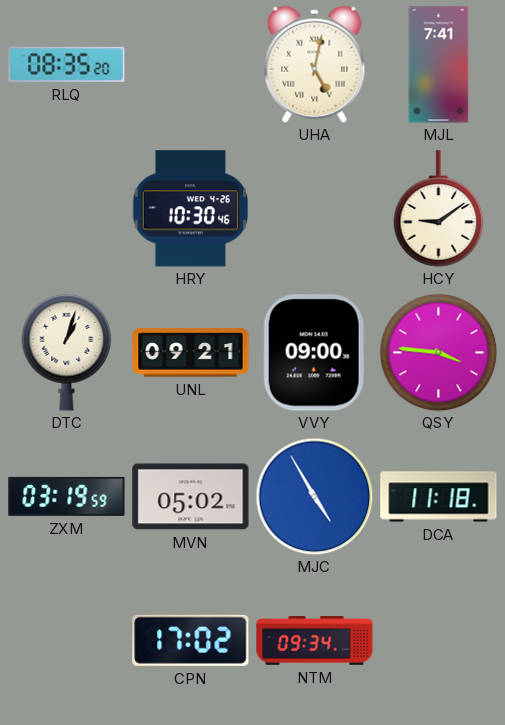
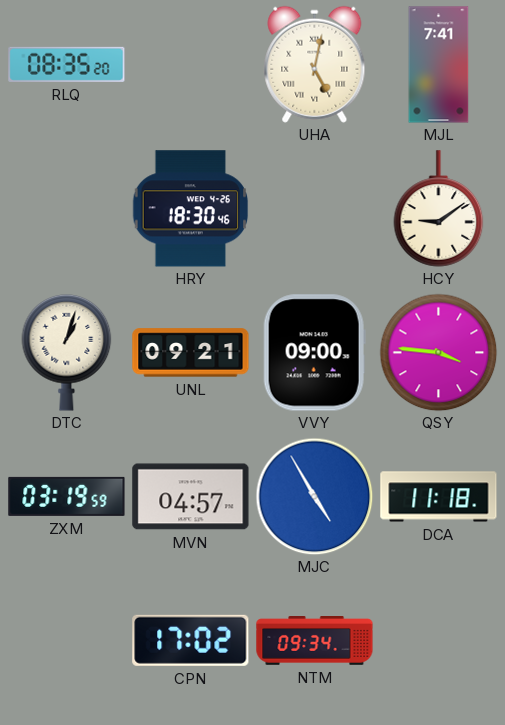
HRY: 10:30 -> 18:30 (190, 209)
MVN: 05:02 -> 04:57 (191, 497)
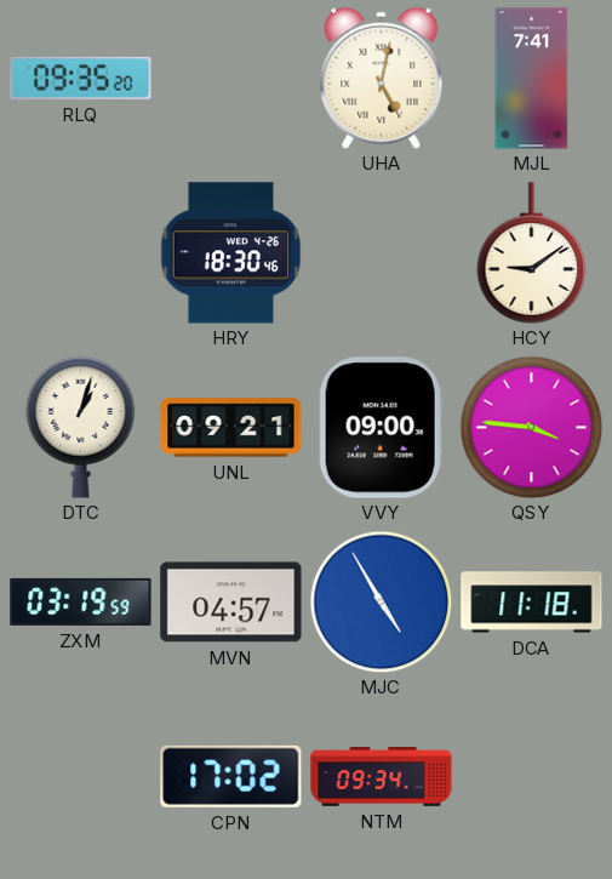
RLQ: 08:35 -> 09:35 (81, 78)
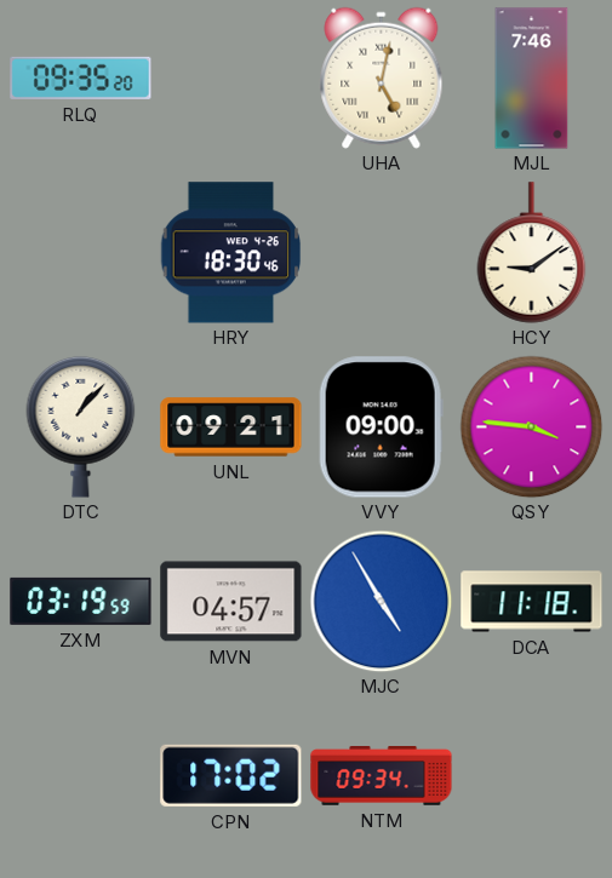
MJL: 7:41 -> 7:46 (532, 79)
DTC: 1:03 -> 1:07 (81, 427)
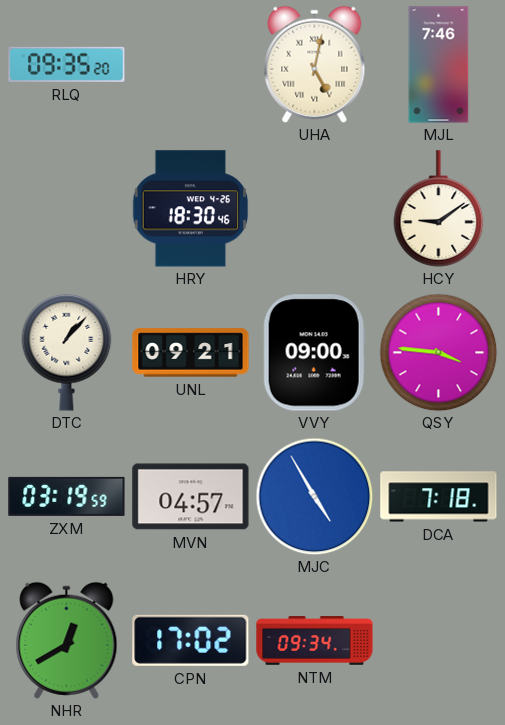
DCA: 11:18 -> 7:18 (439, 497)
NHR: none -> 12:40 (67, 640)
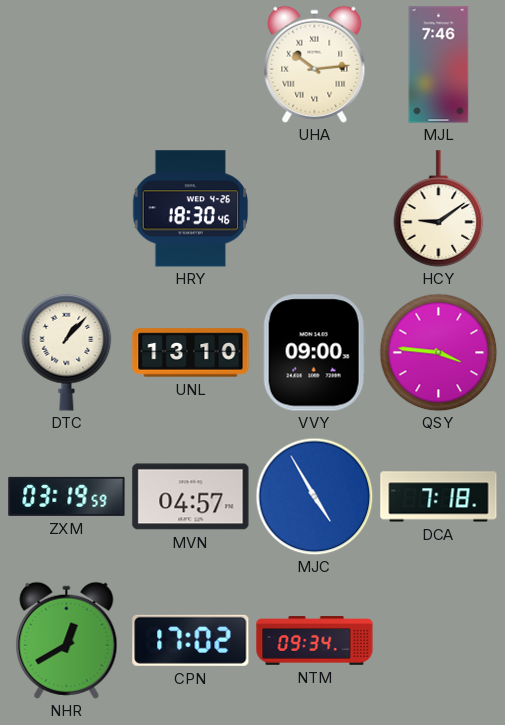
RLQ: 09:35 -> none (67, 64)
UHA: 5:02 -> 10:14 (315, 64)
UNL: 09:21 -> 13:10 (191, 353)
